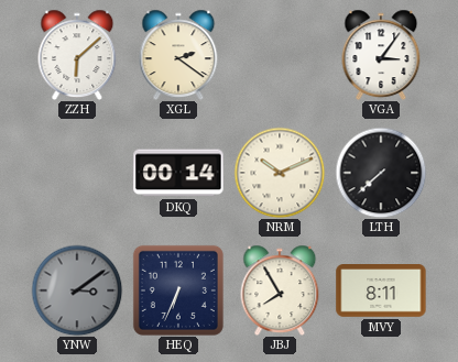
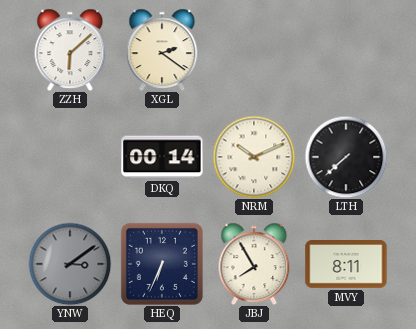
VGA: 3:06 -> none (381, 55)
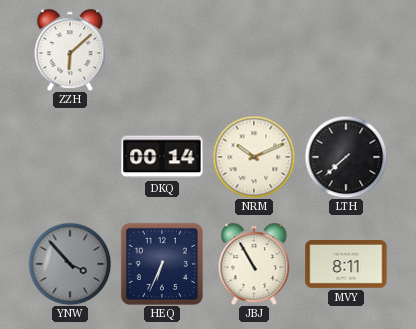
XGL: 2:21 -> none (162, 50)
YNW: 3:09 -> 3:53 (70, 264)
JBJ: 7:55 -> 10:55 (254, 264)
